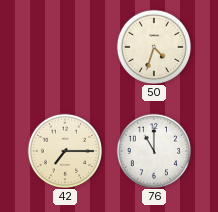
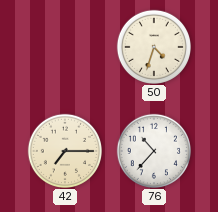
76: 11:00 -> 10:37 (153, 150)
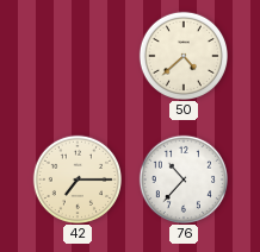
50: 4:33 -> 4:38 (182, 55)
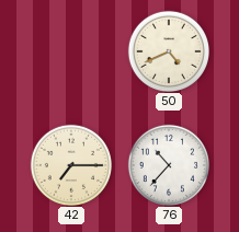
50: 4:38 -> 4:41 (168, 50)
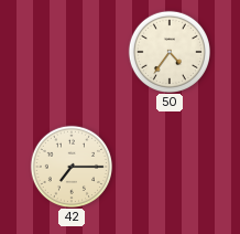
50: 4:41 -> 4:36 (168, 51)
76: 10:37 -> none (168, 164)
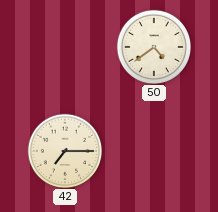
50: 4:36 -> 4:39 (153, 46)
